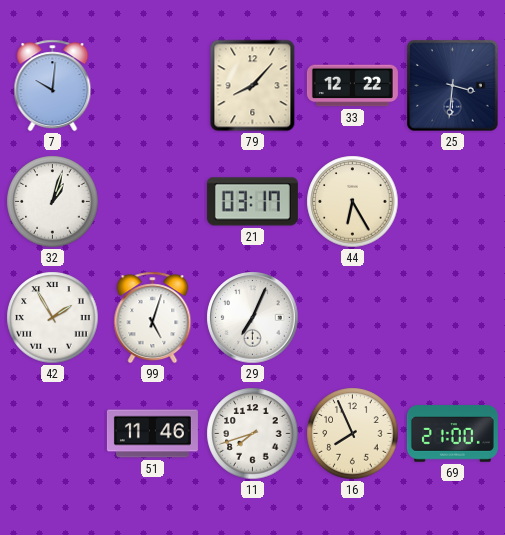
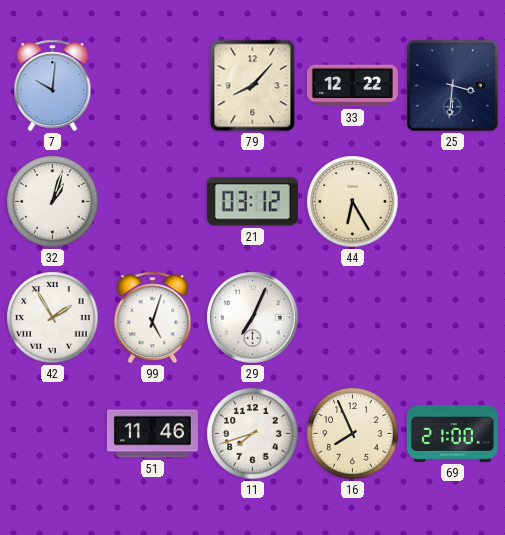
21: 03:17 -> 03:12 (252, 202)
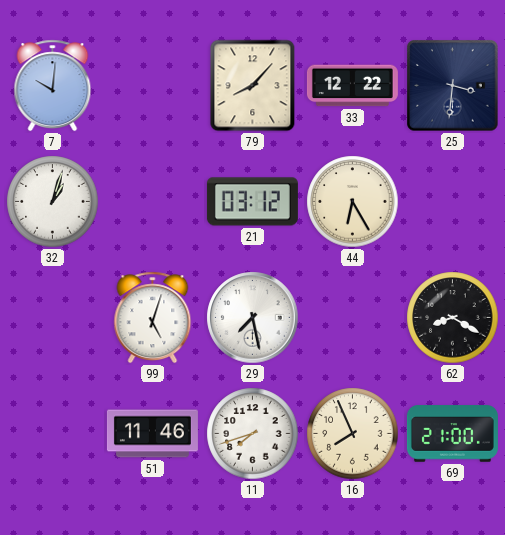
42: 1:55 -> none (53, 318)
29: 7:04 -> 7:28 (253, 318)
62: none -> 8:20 (453, 318)
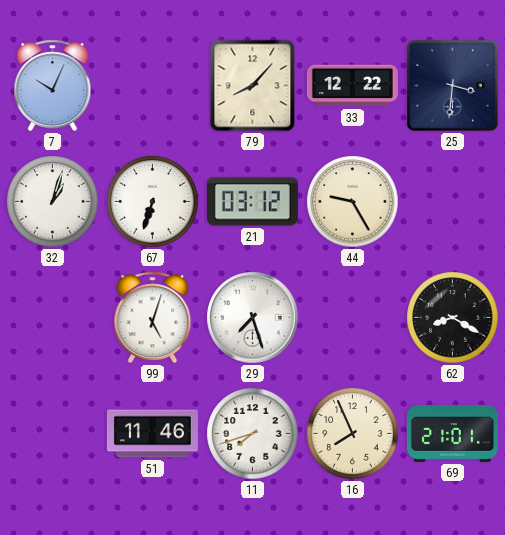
7: 10:01 -> 10:04 (53, 86)
67: none -> 6:33 (153, 202)
44: 6:25 -> 9:25 (353, 202)
29: 7:28 -> 7:27 (253, 318)
69: 21:00 -> 21:01 (452, 434)
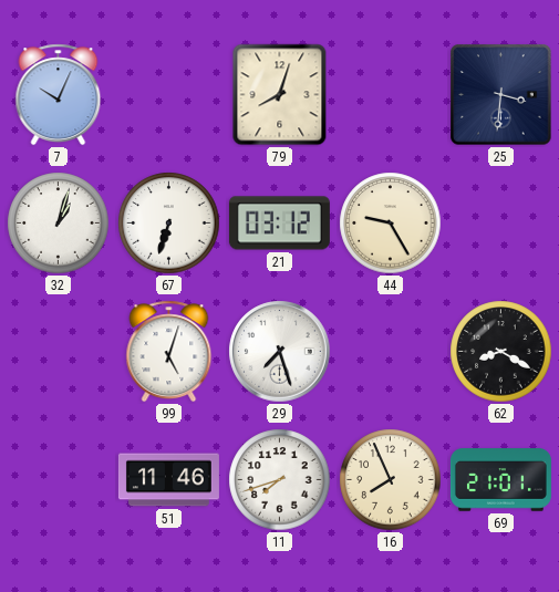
79: 8:07 -> 8:03 (280, 95)
33: 12:22 -> none (352, 86)
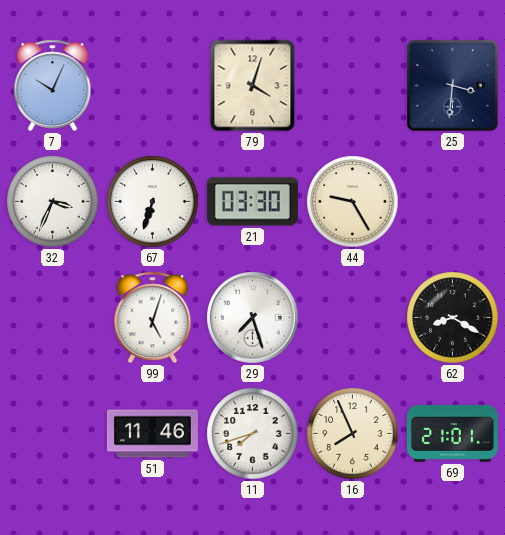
79: 8:03 -> 4:03 (253, 86)
32: 1:03 -> 3:34 (53, 202)
21: 03:12 -> 03:30 (252, 202)
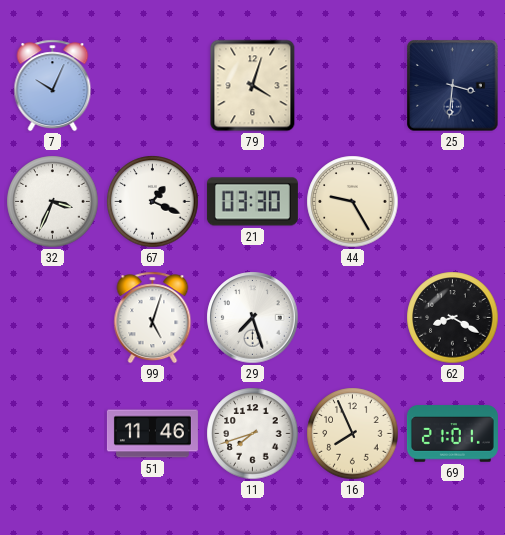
67: 6:33 -> 1:19 (153, 202)
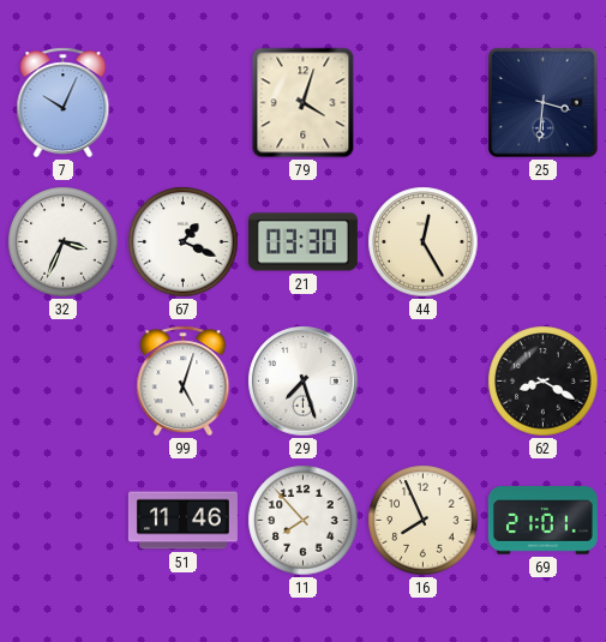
44: 9:25 -> 12:25 (424, 242)
11: 7:42 -> 7:53 (304, 521)
